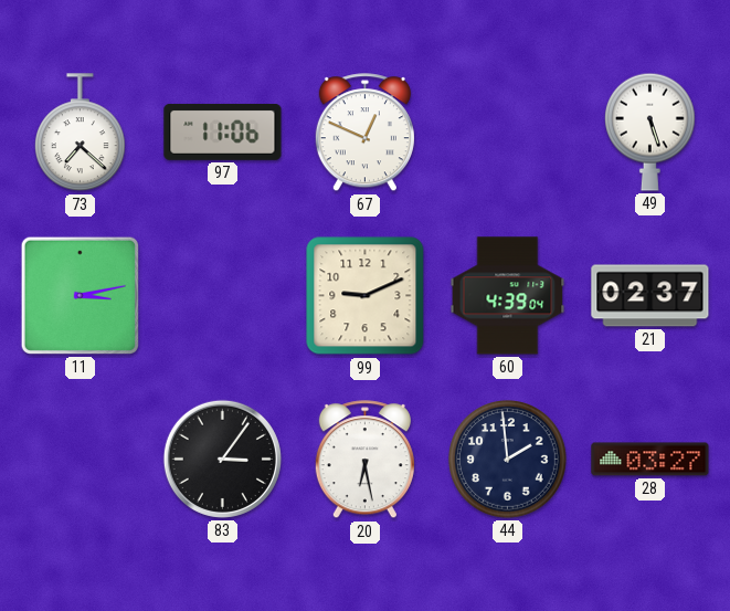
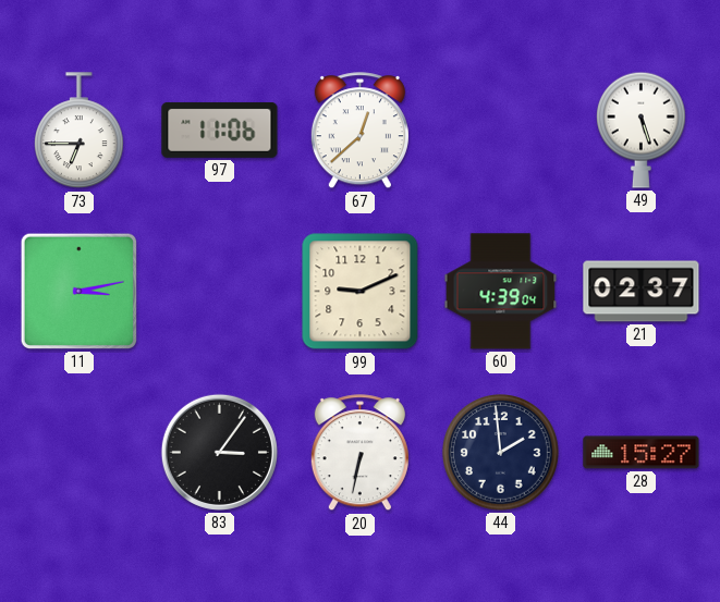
73: 7:22 -> 6:45 (78, 131)
67: 12:49 -> 12:38 (359, 131)
20: 6:28 -> 6:32 (359, 453)
28: 03:27 -> 15:27 (642, 453)
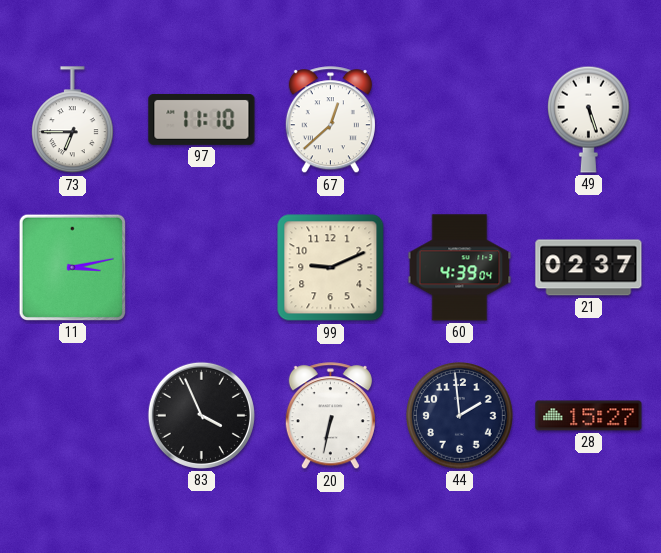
97: 11:06 -> 11:10 (202, 119)
83: 3:06 -> 3:56 (201, 415)
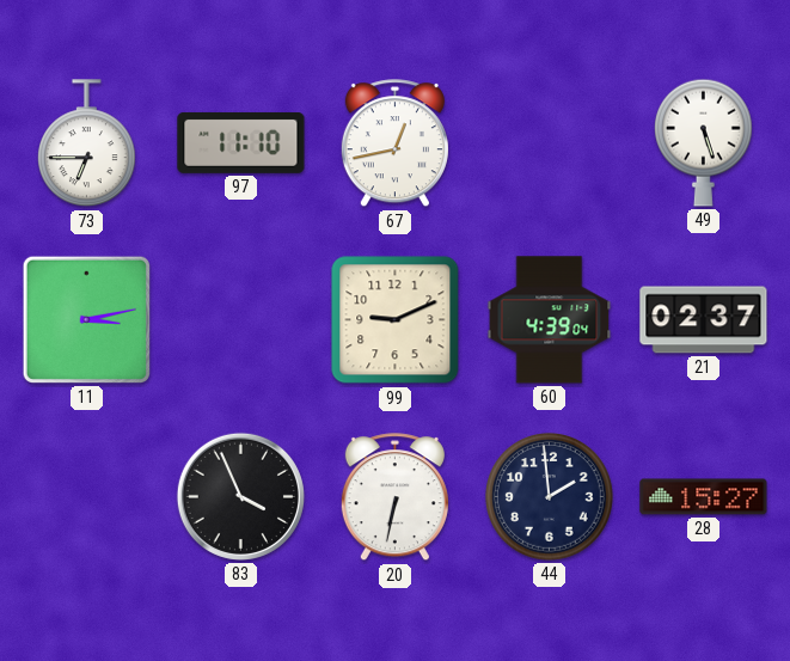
67: 12:38 -> 12:43 (394, 143)
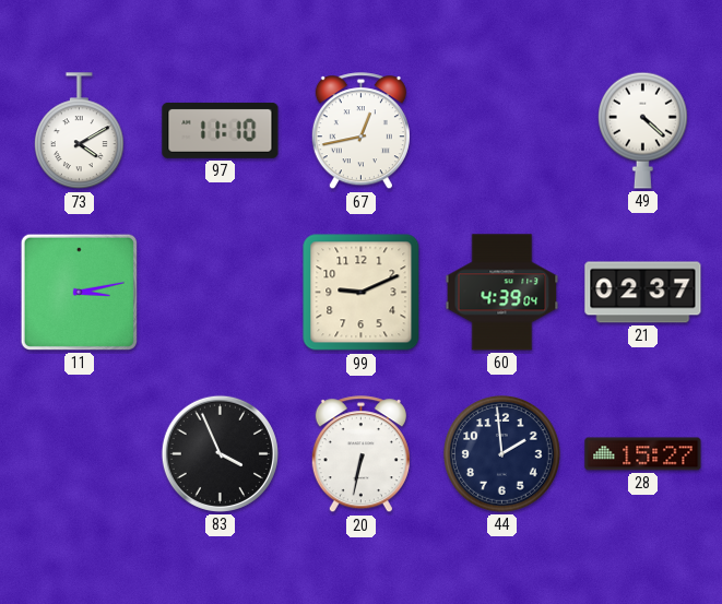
73: 6:45 -> 4:10 (79, 131)
49: 5:27 -> 4:22 (642, 130)
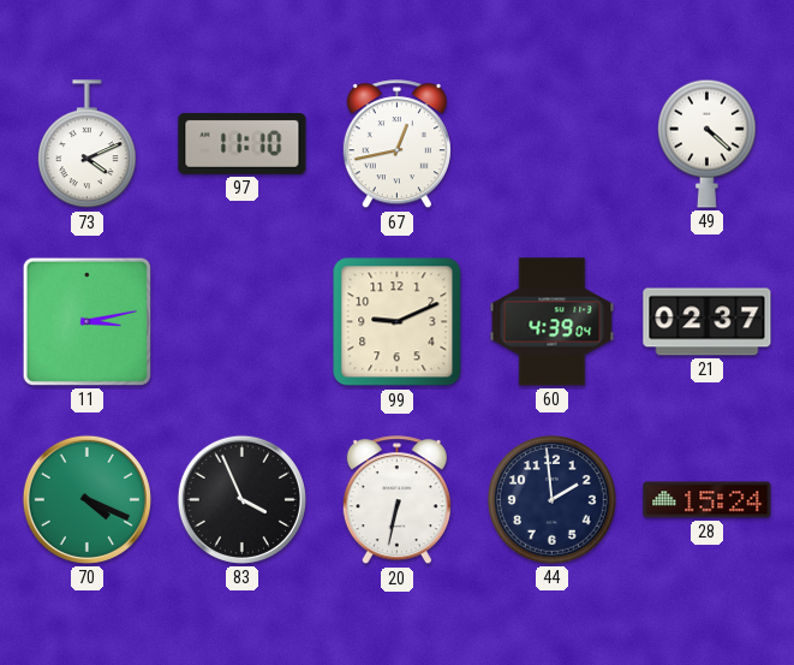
73: 4:10 -> 4:11 (86, 144)
70: none -> 4:19 (86, 499)
28: 15:27 -> 15:24 (708, 500)
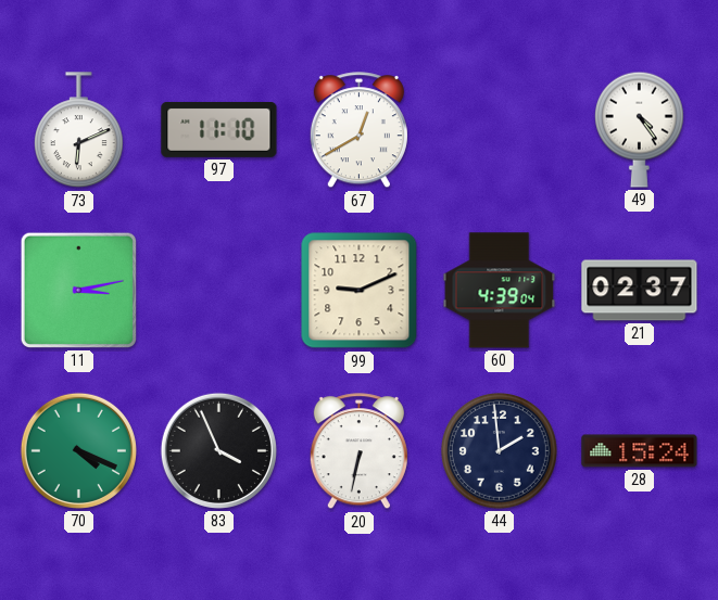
73: 4:11 -> 6:11 (78, 130)
67: 12:43 -> 12:40 (358, 130)
49: 4:22 -> 4:24 (639, 129)
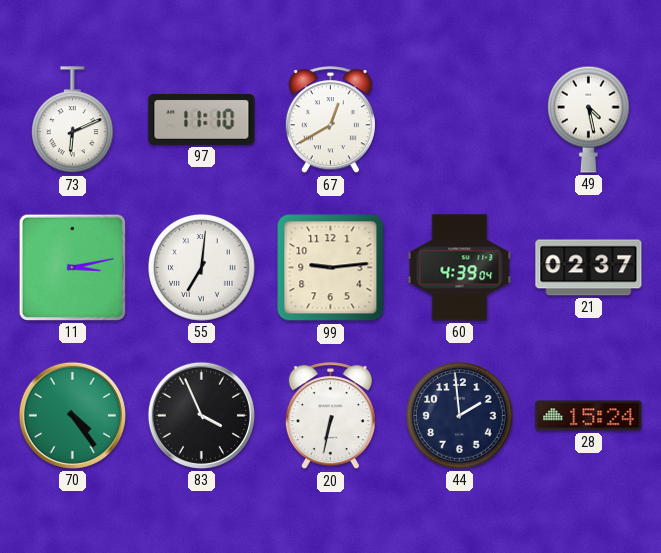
49: 4:24 -> 4:28 (588, 119)
55: none -> 7:01 (202, 268)
99: 9:11 -> 9:14 (331, 268)
70: 4:19 -> 4:24 (72, 415)
